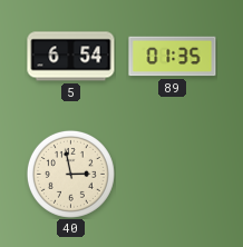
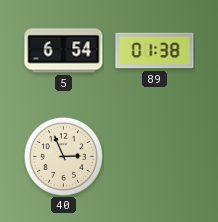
89: 01:35 -> 01:38 (155, 51)
40: 2:58 -> 2:56 (63, 156)
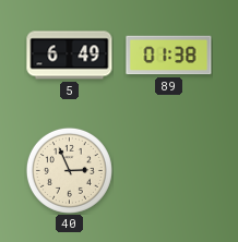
5: 6:54 -> 6:49 (70, 56)
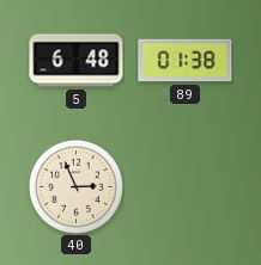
5: 6:49 -> 6:48 (77, 61)
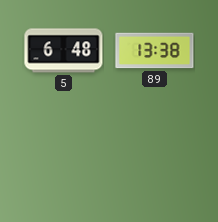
89: 01:38 -> 13:38 (155, 51)
40: 2:56 -> none (75, 186)
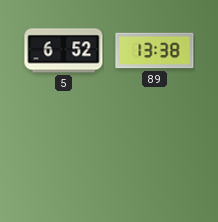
5: 6:48 -> 6:52 (64, 51)
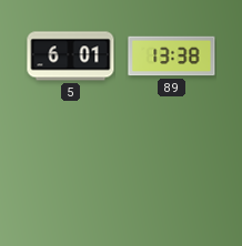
5: 6:52 -> 6:01 (71, 57)
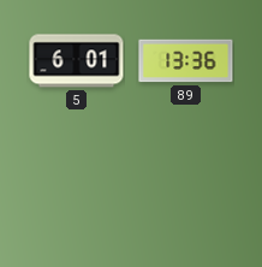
89: 13:38 -> 13:36 (186, 61)
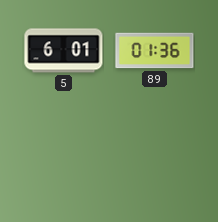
89: 13:36 -> 01:36 (155, 51)
